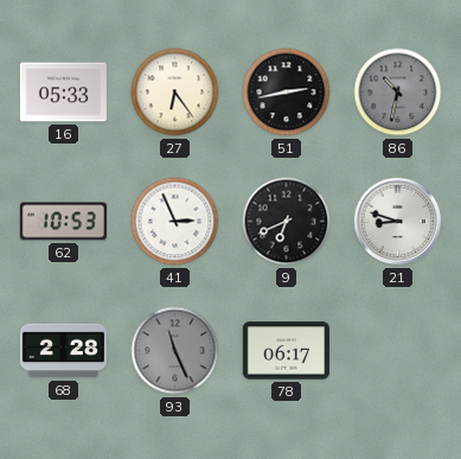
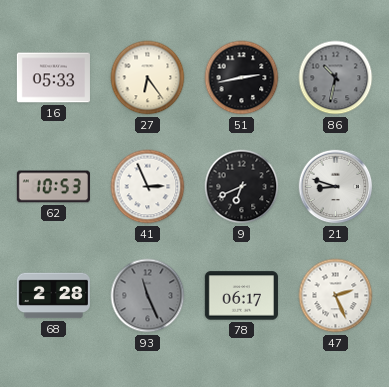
47: none -> 2:26 (336, 296)
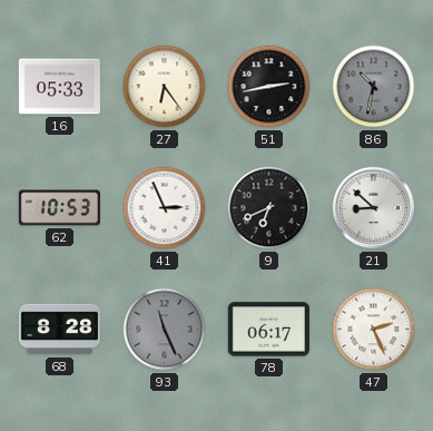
21: 8:48 -> 8:52 (374, 208)
68: 2:28 -> 8:28 (59, 330)
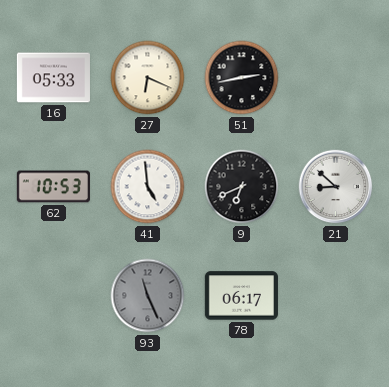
27: 6:24 -> 6:19 (148, 78)
86: 10:32 -> none (374, 87)
41: 2:56 -> 4:59 (148, 187)
68: 8:28 -> none (59, 330)
47: 2:26 -> none (374, 330)
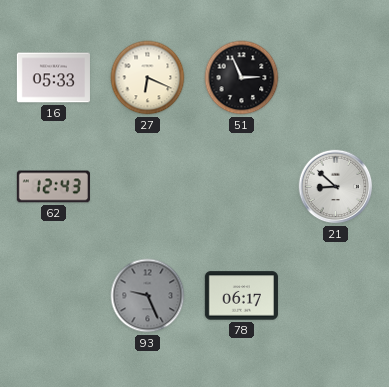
51: 2:43 -> 2:56 (242, 78)
62: 10:53 -> 12:43 (53, 187)
41: 4:59 -> none (148, 187)
9: 6:41 -> none (242, 187)
93: 11:26 -> 9:26 (148, 296)
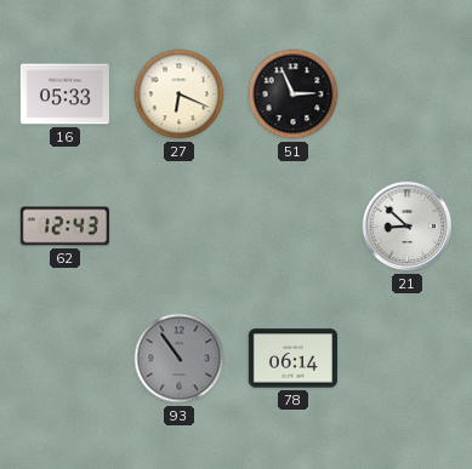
93: 9:26 -> 10:54 (180, 359)
78: 06:17 -> 06:14 (292, 359)
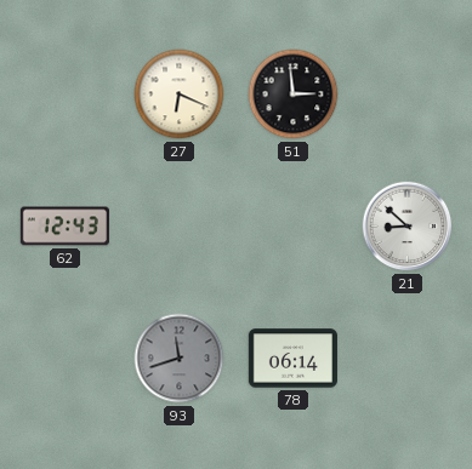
16: 05:33 -> none (64, 95)
51: 2:56 -> 2:59 (294, 95)
93: 10:54 -> 11:42 (180, 359)
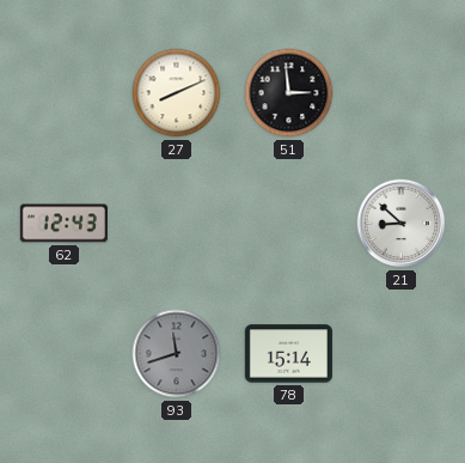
27: 6:19 -> 8:11 (177, 93)
78: 06:14 -> 15:14 (288, 354)
